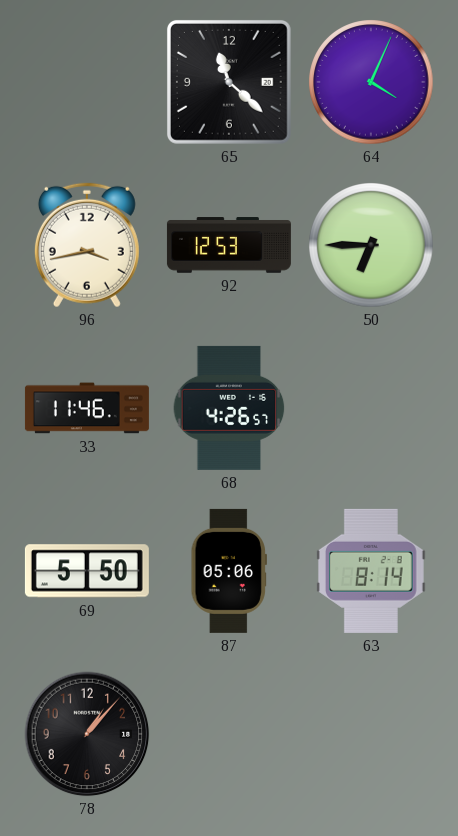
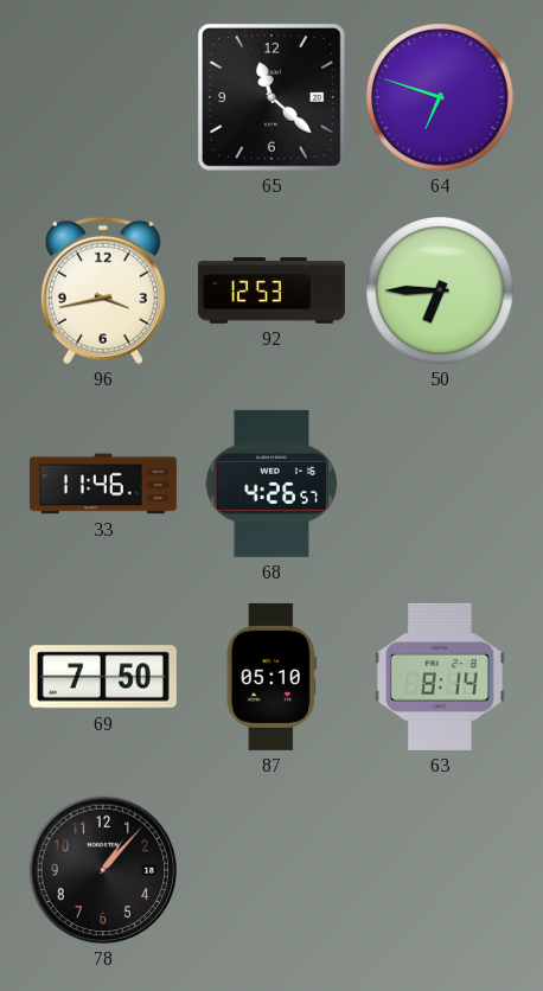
64: 4:04 -> 6:48 (440, 97)
69: 5:50 -> 7:50 (103, 677)
87: 05:06 -> 05:10 (270, 677)
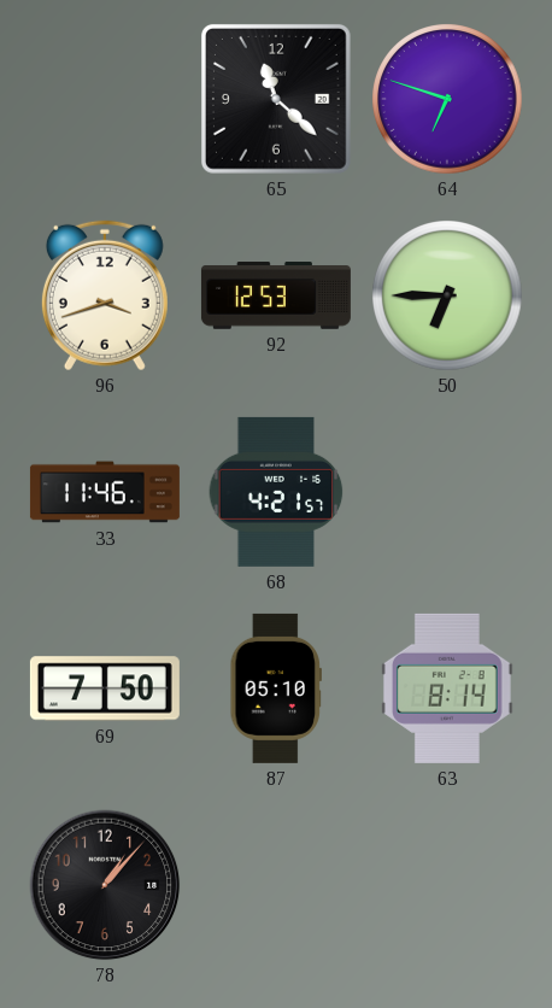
96: 3:43 -> 3:42 (105, 295)
68: 4:26 -> 4:21 (276, 492)
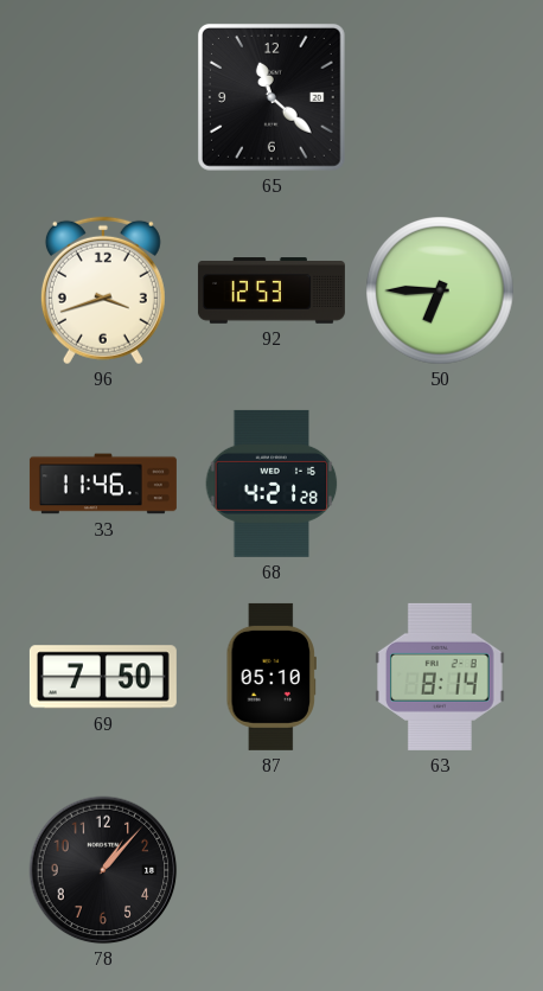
64: 6:48 -> none (447, 99)
68: 4:21:57 -> 4:21:28 (271, 484)
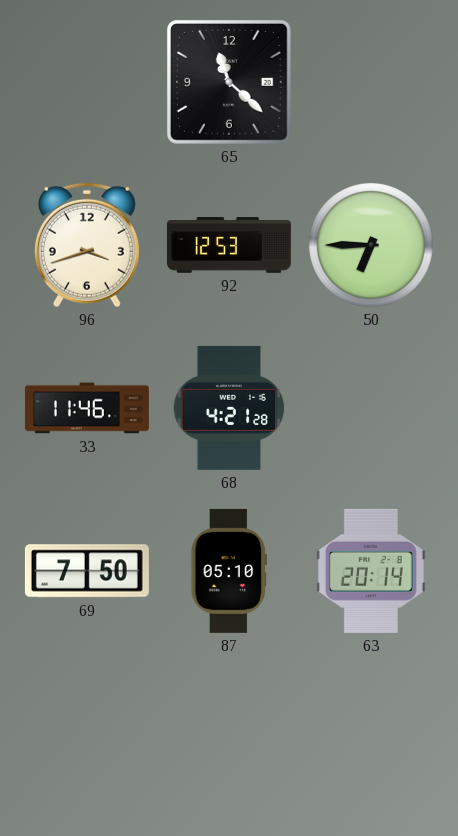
63: 8:14 -> 20:14 (372, 571)
78: 1:07 -> none (103, 870)
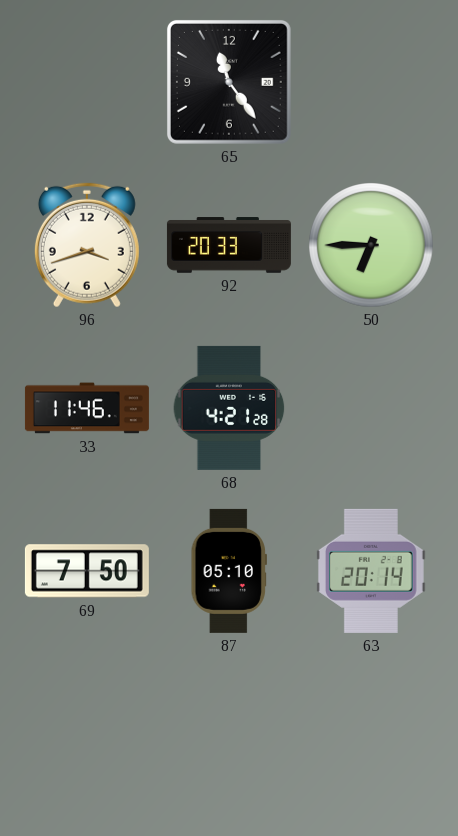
65: 11:22 -> 11:24 (229, 82)
92: 12:53 -> 20:33 (229, 245)
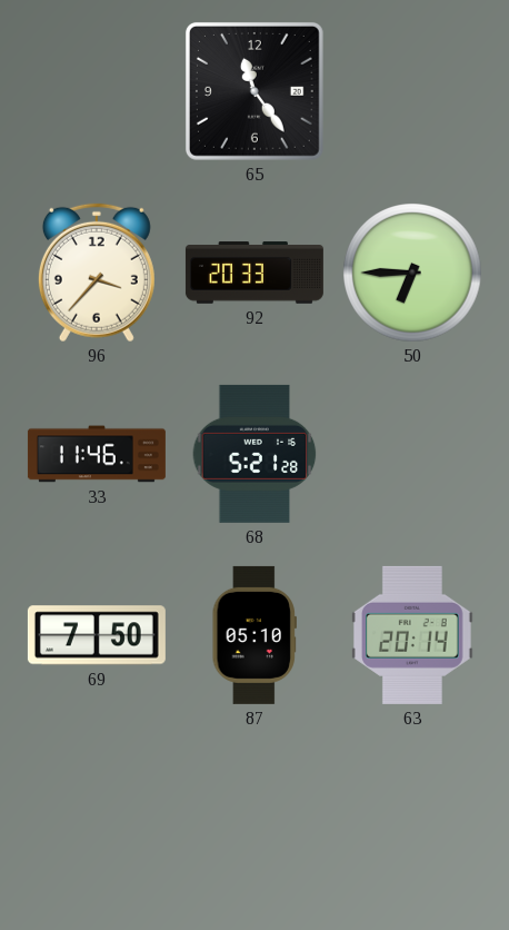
96: 3:42 -> 3:37 (97, 273)
68: 4:21 -> 5:21 (255, 454)
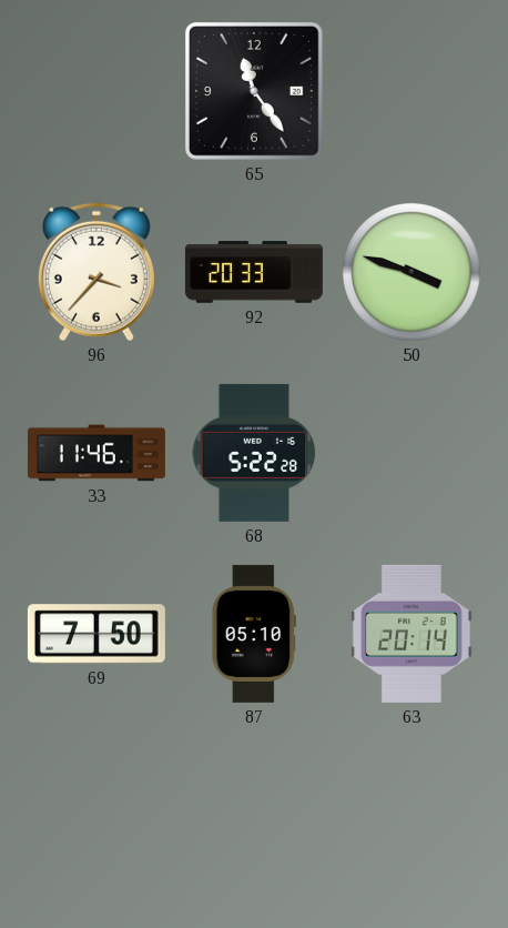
50: 6:45 -> 3:48 (412, 272)
68: 5:21 -> 5:22 (254, 453)
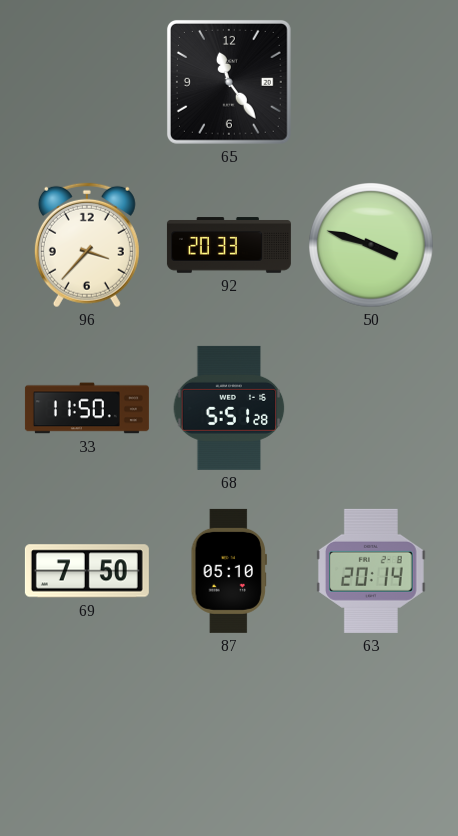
33: 11:46 -> 11:50 (87, 408)
68: 5:22 -> 5:51 (229, 408)
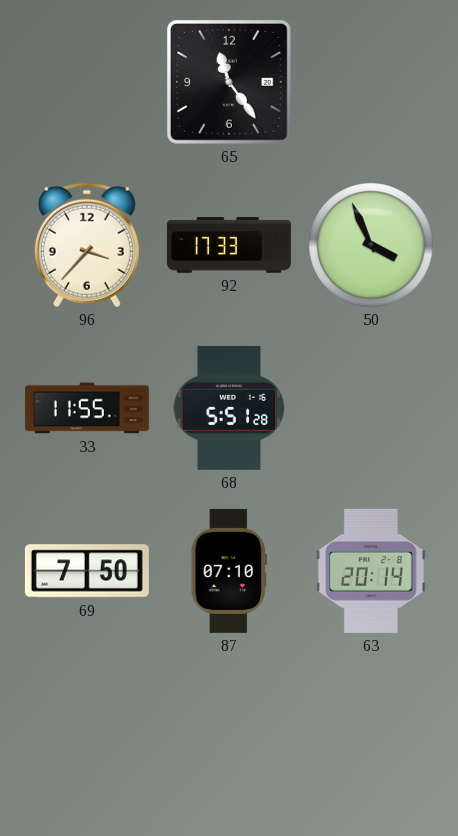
92: 20:33 -> 17:33 (229, 245)
50: 3:48 -> 3:56 (371, 245)
33: 11:50 -> 11:55 (87, 408)
87: 05:10 -> 07:10 (228, 571)
